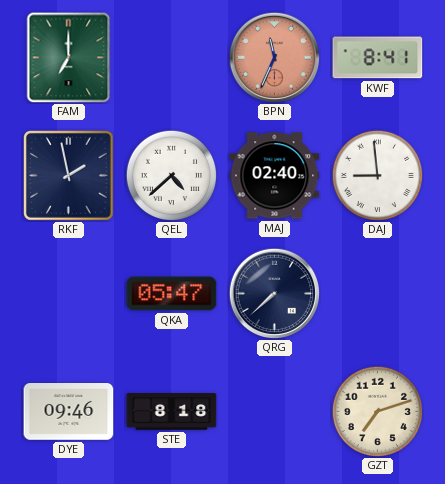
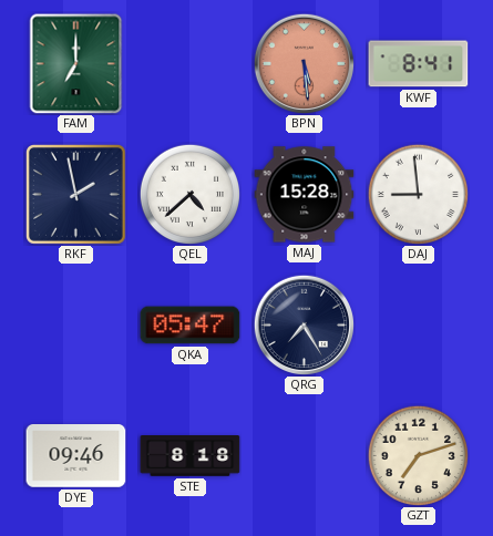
BPN: 11:34 -> 5:29 (304, 63)
MAJ: 02:40 -> 15:28 (305, 195)
QRG: 7:38 -> 7:25 (304, 324)
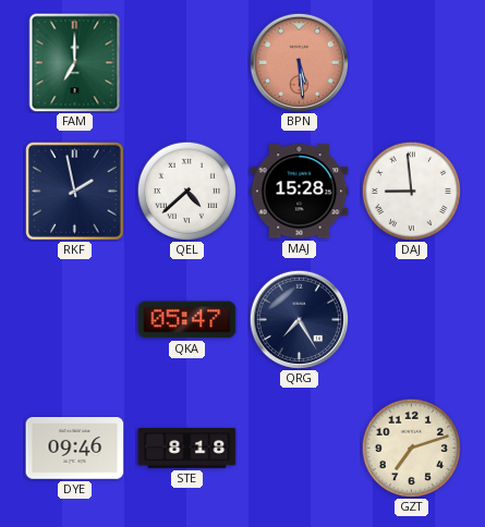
KWF: 8:41 -> none (419, 64)
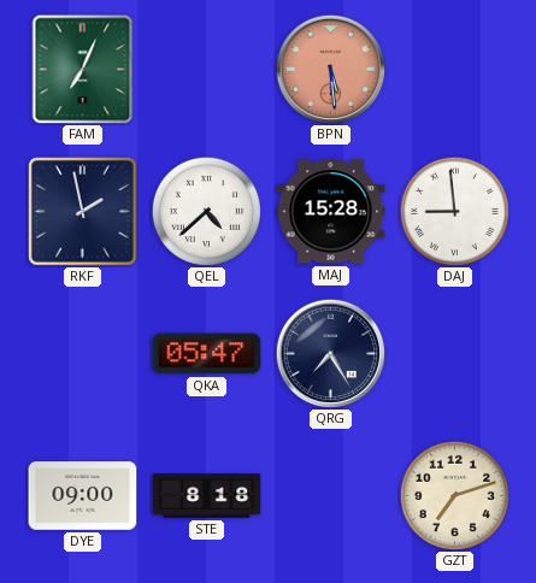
FAM: 7:00 -> 7:04 (83, 70)
DYE: 09:46 -> 09:00 (83, 496)
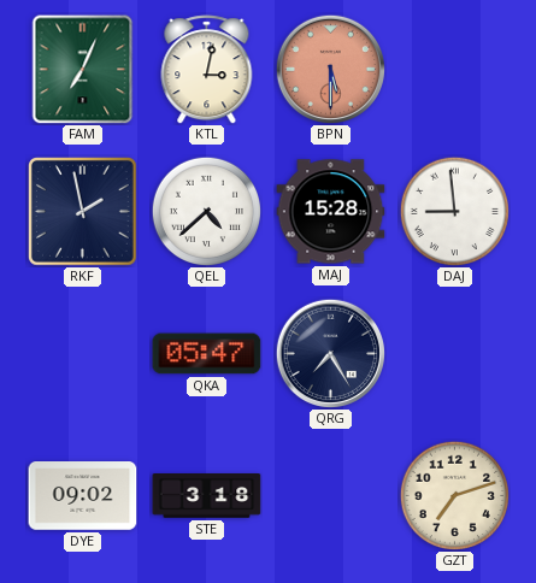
KTL: none -> 3:02 (207, 70)
BPN: 5:29 -> 5:30 (330, 69)
DYE: 09:00 -> 09:02 (83, 496)
STE: 8:18 -> 3:18 (207, 496)
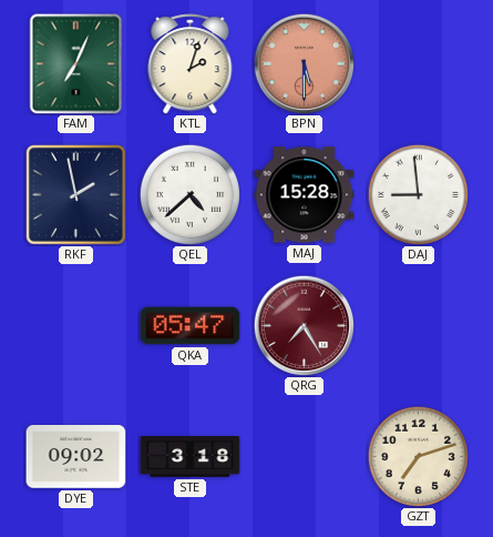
KTL: 3:02 -> 2:03 (191, 64)
QRG dial: navy -> burgundy (304, 325)
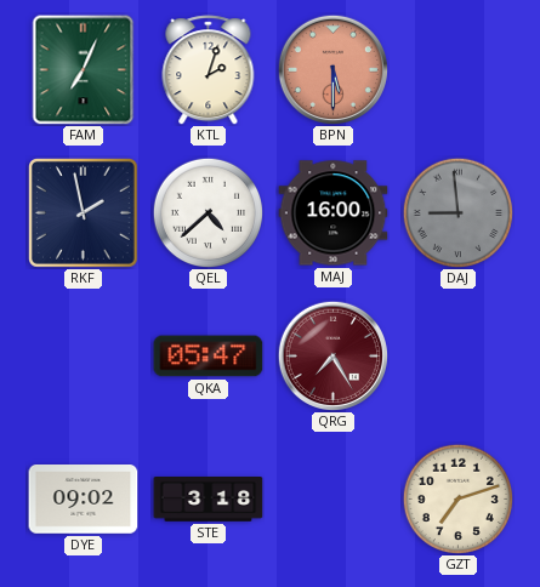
MAJ: 15:28 -> 16:00 (334, 213)
DAJ dial: white -> grey (457, 212)
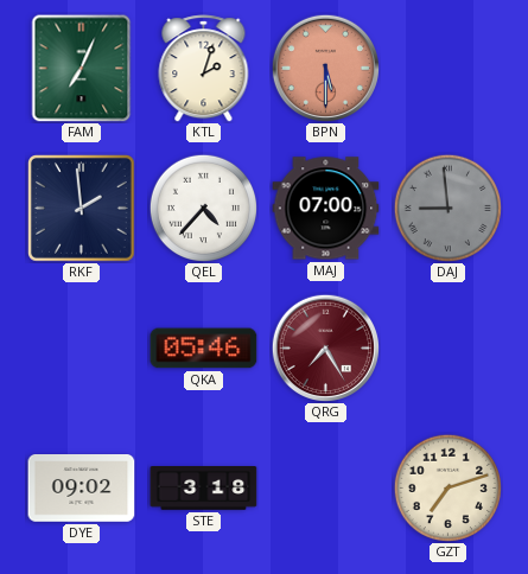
RKF: 1:58 -> 1:59 (82, 209)
QEL: 4:38 -> 4:37 (203, 208)
MAJ: 16:00 -> 07:00 (326, 209)
QKA: 05:47 -> 05:46 (204, 349)
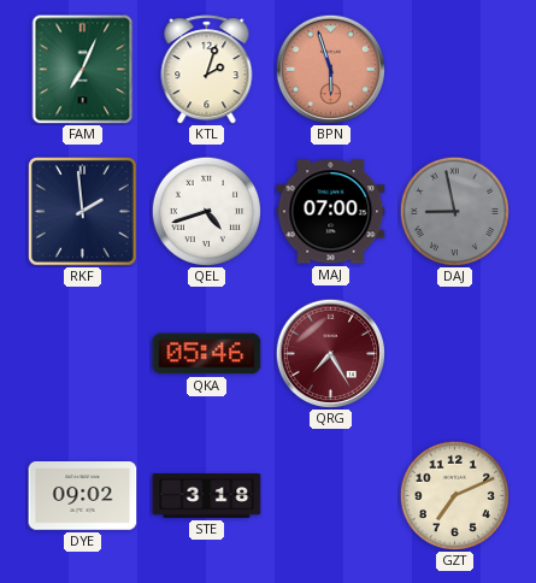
BPN: 5:30 -> 5:57 (330, 69)
QEL: 4:37 -> 4:42 (206, 211)
DAJ: 8:59 -> 8:58 (454, 211)
GZT: 7:12 -> 7:11 (454, 495)
